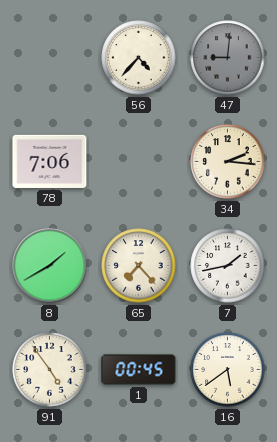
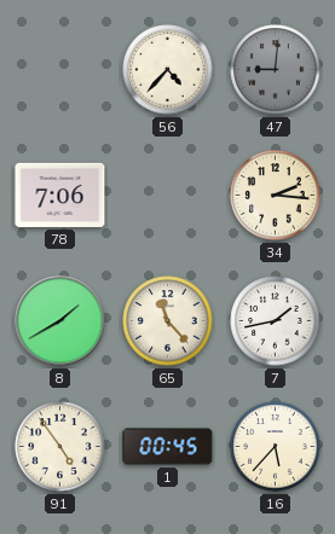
65: 7:23 -> 11:23 (168, 321)
16: 5:39 -> 5:37 (276, 447)
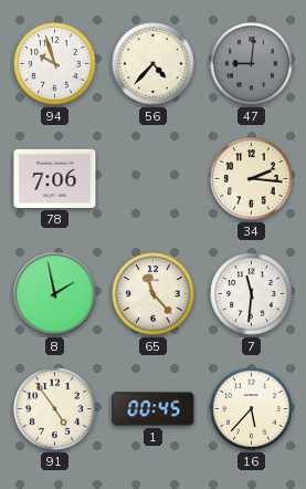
94: none -> 9:57 (55, 64)
8: 1:40 -> 1:58 (55, 294)
7: 1:43 -> 11:31 (252, 294)
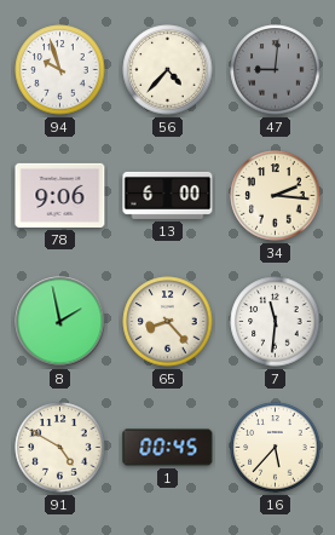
78: 7:06 -> 9:06 (60, 195)
13: none -> 6:00 (168, 195)
65: 11:23 -> 8:23 (168, 322)
91: 4:54 -> 4:50 (60, 448)
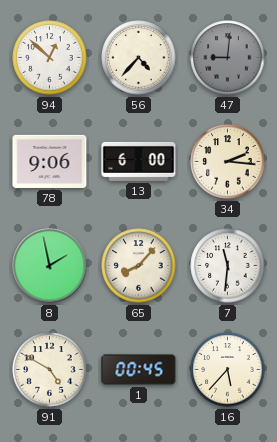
94: 9:57 -> 12:52 (50, 58)
65: 8:23 -> 8:07 (139, 266)
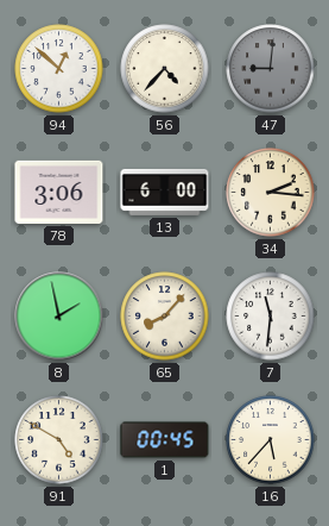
78: 9:06 -> 3:06 (59, 192)
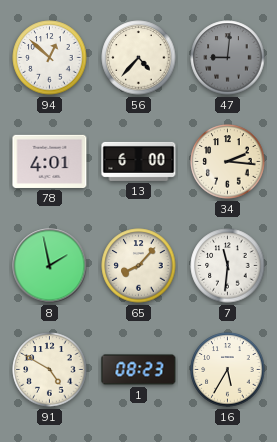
78: 3:06 -> 4:01 (50, 161)
1: 00:45 -> 08:23 (139, 370)
16: 5:37 -> 5:35 (228, 370)
